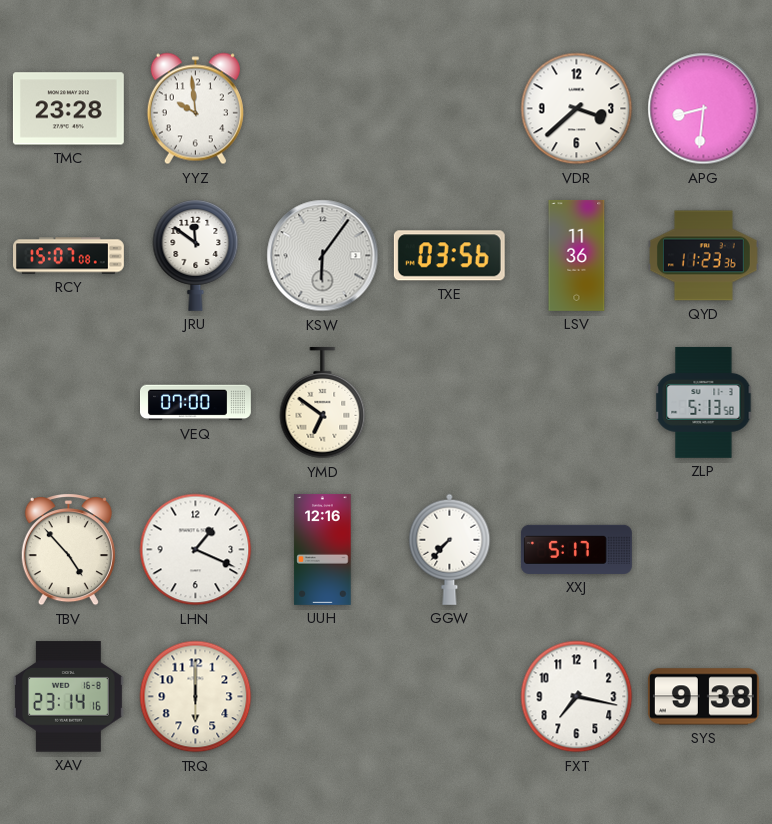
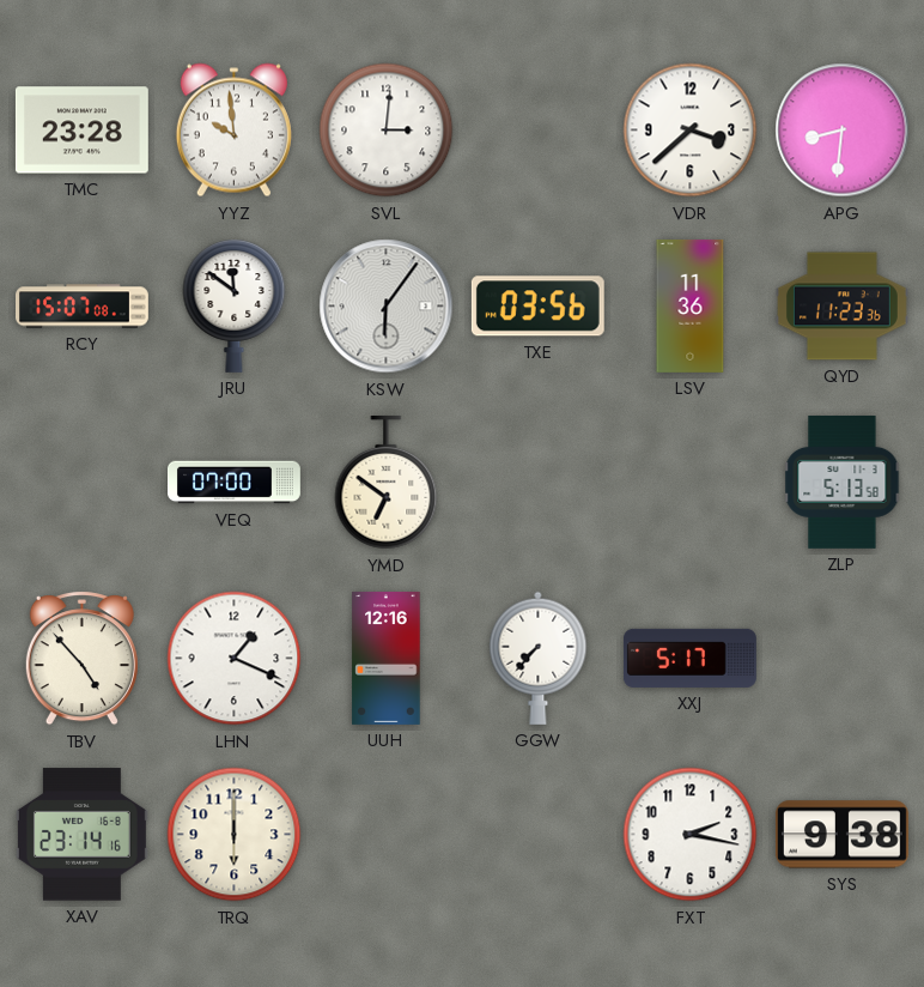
SVL: none -> 3:01 (387, 131)
FXT: 7:17 -> 2:17 (691, 835)
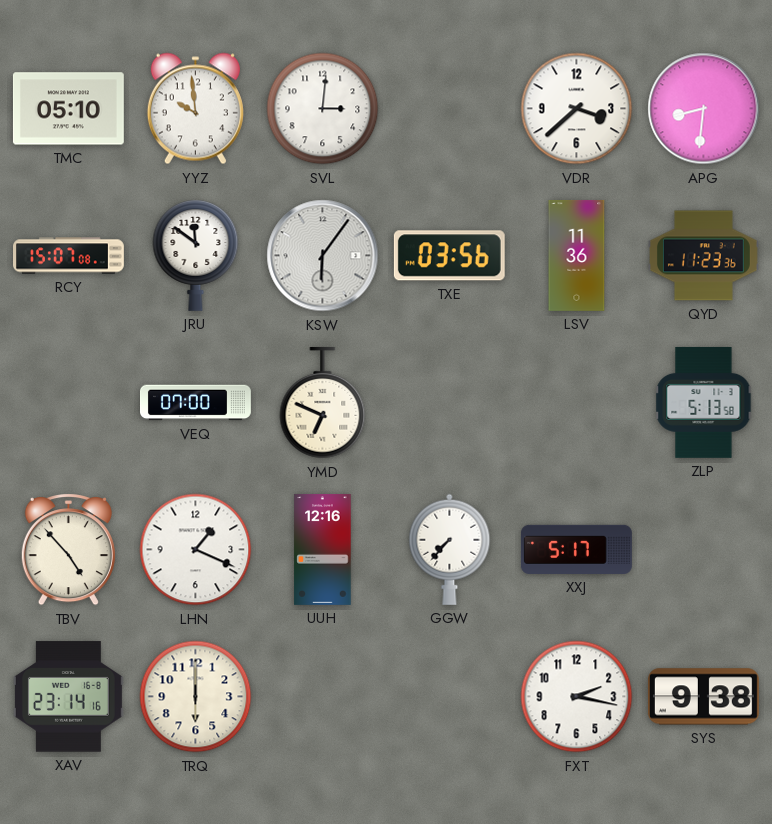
TMC: 23:28 -> 05:10 (68, 109)
YMD: 6:51 -> 6:49 (323, 403)
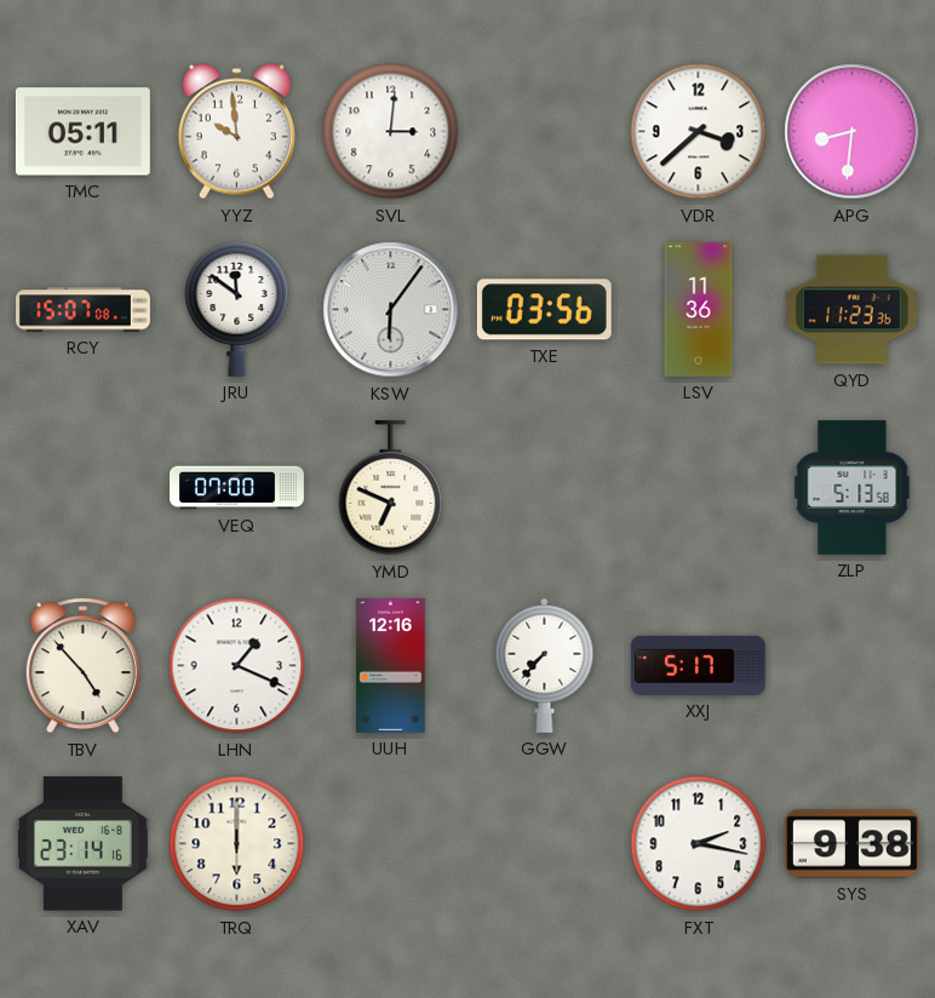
TMC: 05:10 -> 05:11 (82, 132)
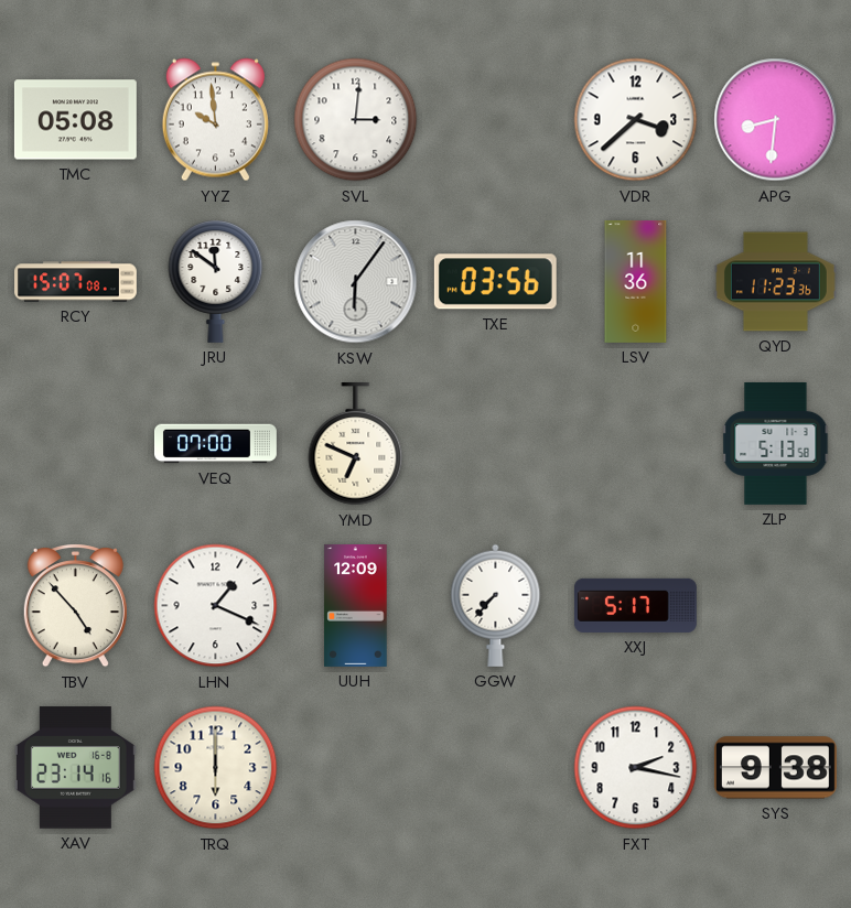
TMC: 05:11 -> 05:08 (75, 120)
UUH: 12:16 -> 12:09 (356, 605)
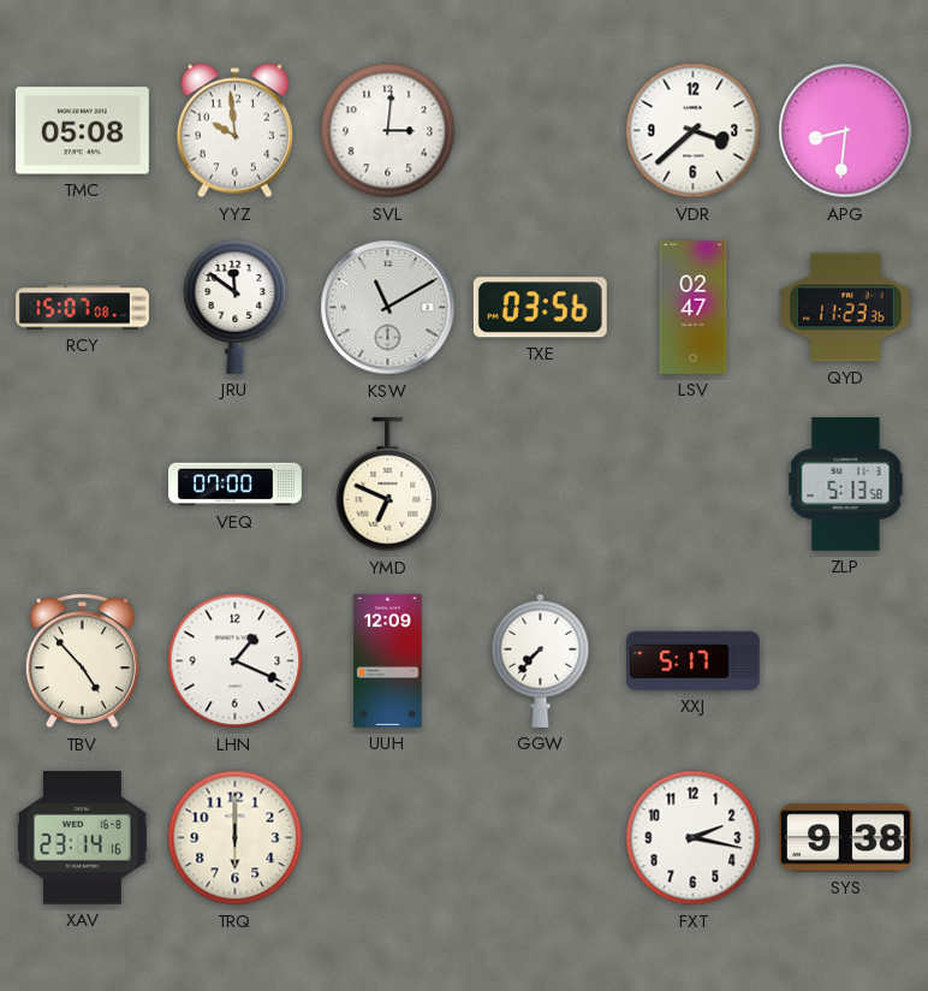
KSW: 6:06 -> 11:10 (388, 308)
LSV: 11:36 -> 02:47 (694, 307)
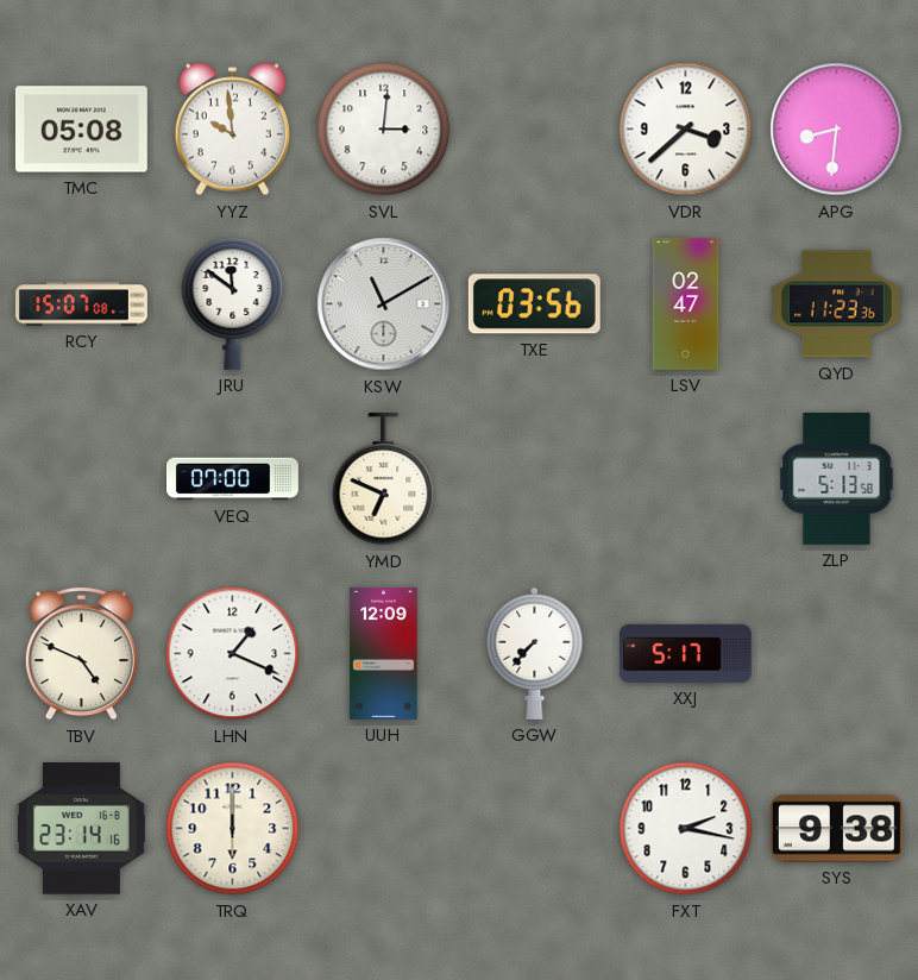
TBV: 4:53 -> 4:49 (81, 654)
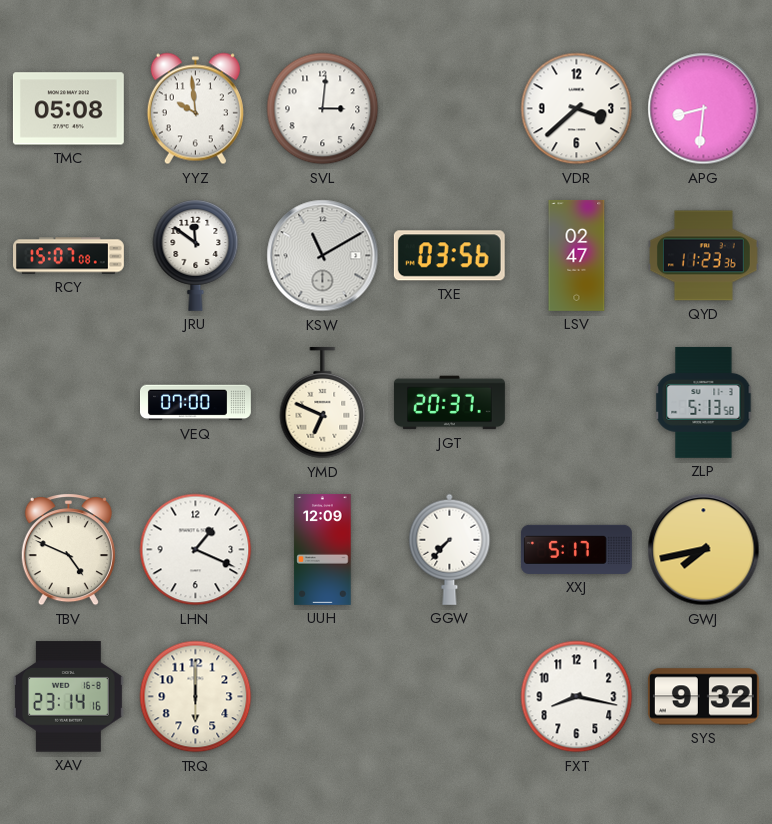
JGT: none -> 20:37 (449, 403)
GWJ: none -> 7:43 (704, 550)
FXT: 2:17 -> 8:17 (577, 697)
SYS: 9:38 -> 9:32 (703, 697)
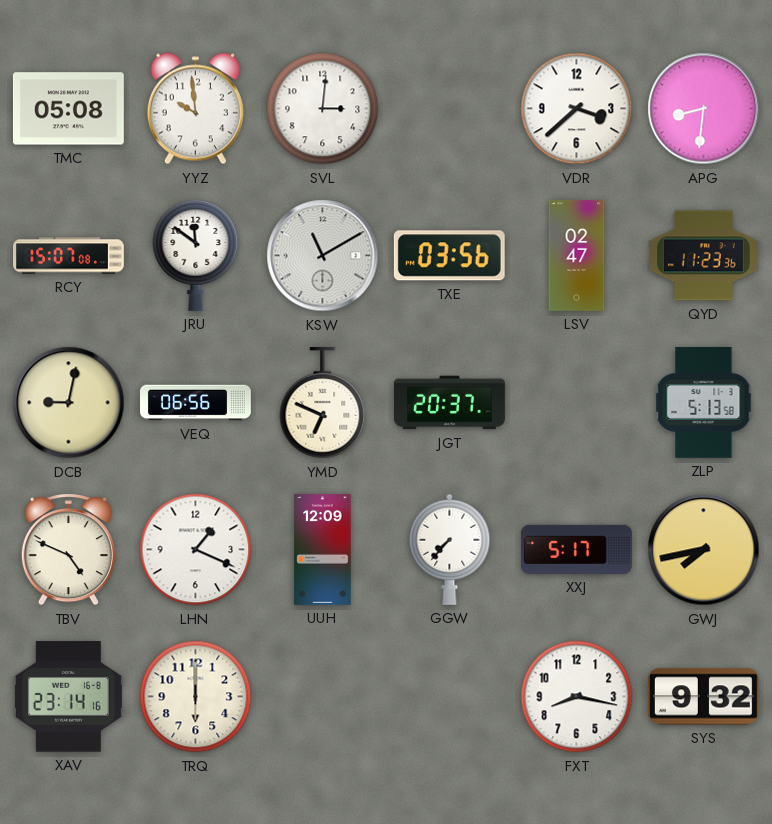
DCB: none -> 9:02 (69, 403)
VEQ: 07:00 -> 06:56 (196, 403)
